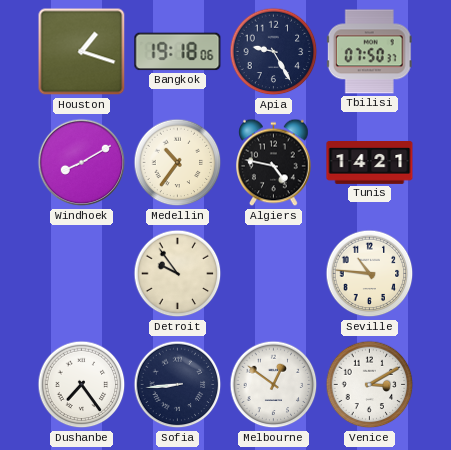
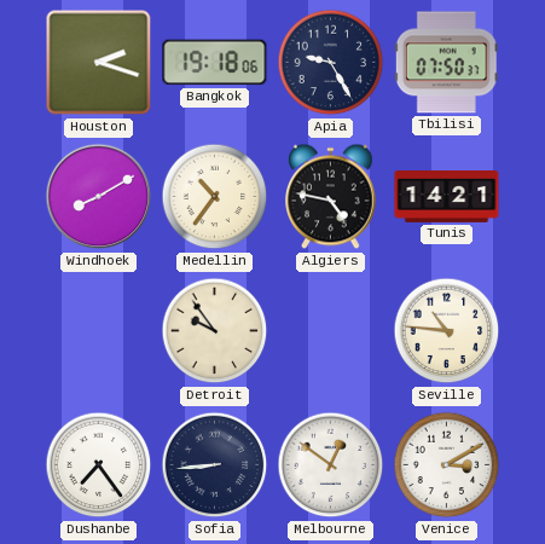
Houston: 1:18 -> 2:18 (99, 63)
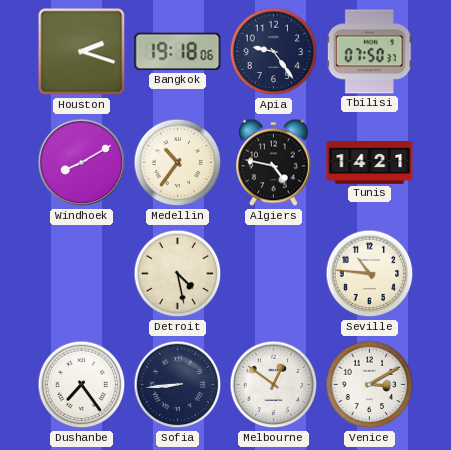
Apia: 9:25 -> 9:24 (274, 52)
Detroit: 9:54 -> 4:28 (178, 274)
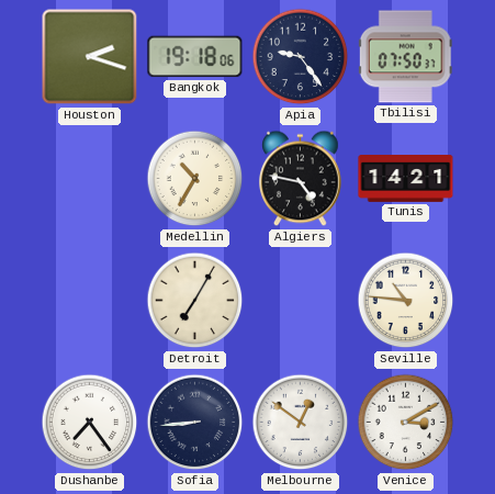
Windhoek: 8:10 -> none (82, 163)
Medellin: 10:36 -> 10:35 (195, 179)
Detroit: 4:28 -> 7:05 (195, 301)
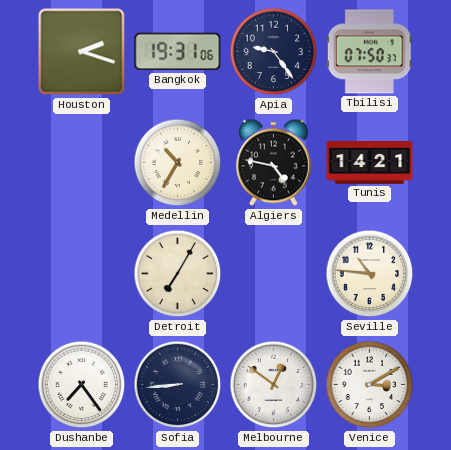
Bangkok: 19:18 -> 19:31 (178, 52)
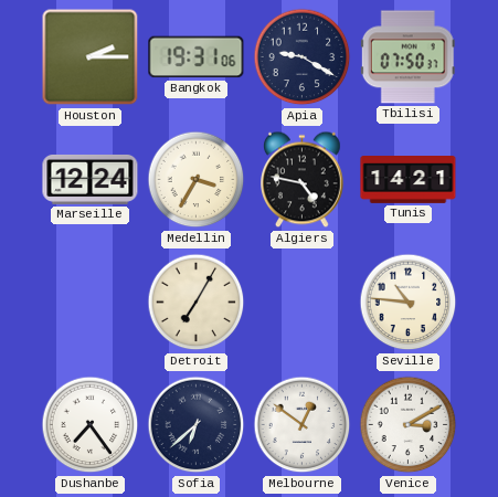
Houston: 2:18 -> 2:15 (91, 57)
Apia: 9:24 -> 9:20 (303, 57)
Marseille: none -> 12:24 (91, 179)
Medellin: 10:35 -> 3:35 (197, 180)
Sofia: 8:44 -> 6:38 (197, 425)
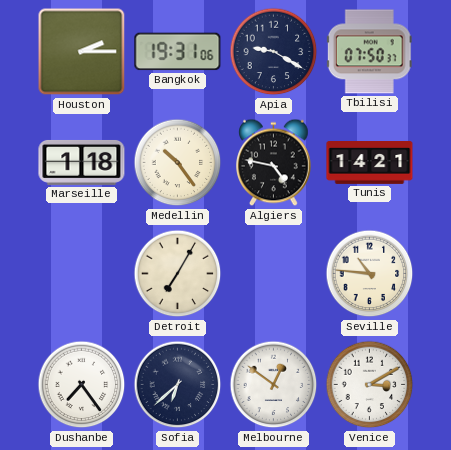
Marseille: 12:24 -> 1:18 (82, 162)
Medellin: 3:35 -> 10:24 (178, 163)
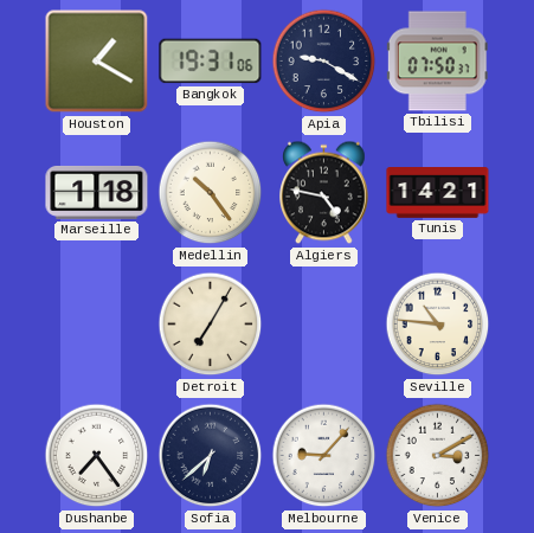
Houston: 2:15 -> 1:20 (97, 62)
Melbourne: 12:51 -> 9:07 (324, 456)
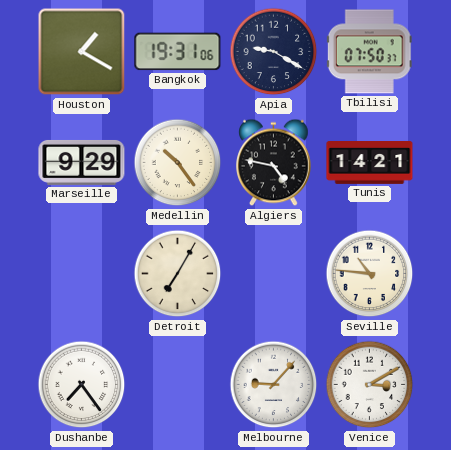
Marseille: 1:18 -> 9:29 (82, 162)
Sofia: 6:38 -> none (211, 456)
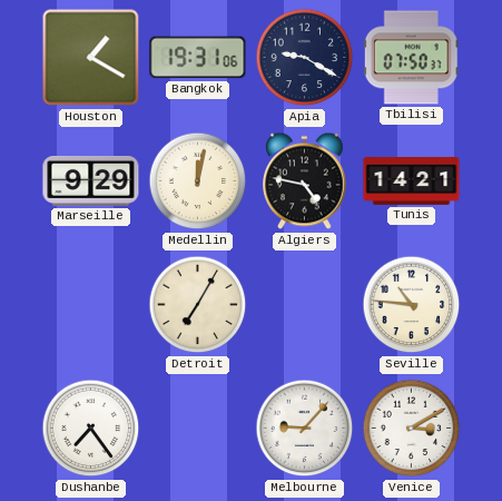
Medellin: 10:24 -> 12:02 (198, 181)
